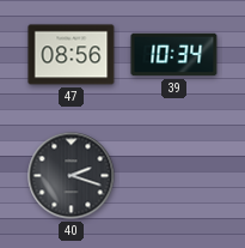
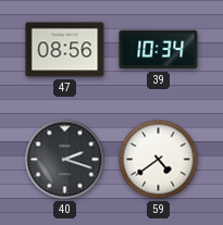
59: none -> 4:39 (159, 160)
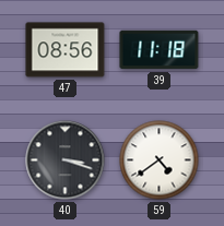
39: 10:34 -> 11:18 (160, 50)
40: 2:18 -> 3:18 (66, 160)
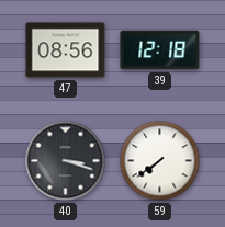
39: 11:18 -> 12:18 (160, 50)
59: 4:39 -> 7:39 (160, 161)
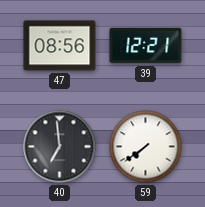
39: 12:18 -> 12:21 (146, 46)
40: 3:18 -> 6:59 (60, 147)
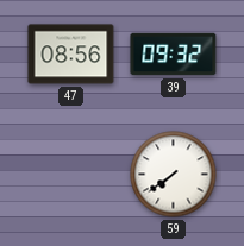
39: 12:21 -> 09:32 (174, 55)
40: 6:59 -> none (60, 147)
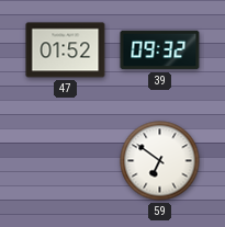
47: 08:56 -> 01:52 (66, 50)
59: 7:39 -> 6:51 (160, 161)
